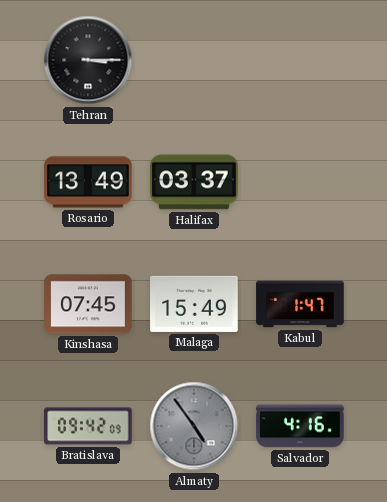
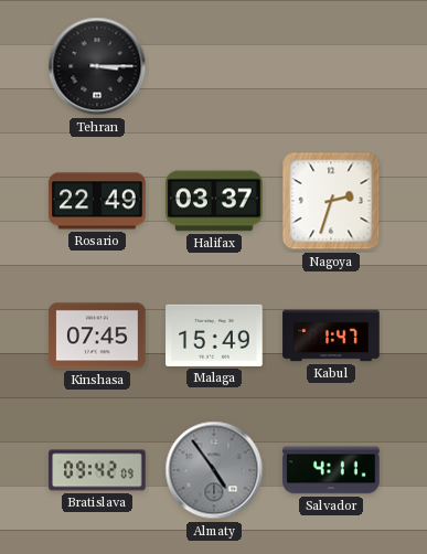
Rosario: 13:49 -> 22:49 (97, 201)
Nagoya: none -> 2:33 (331, 201)
Salvador: 4:16 -> 4:11 (331, 470)
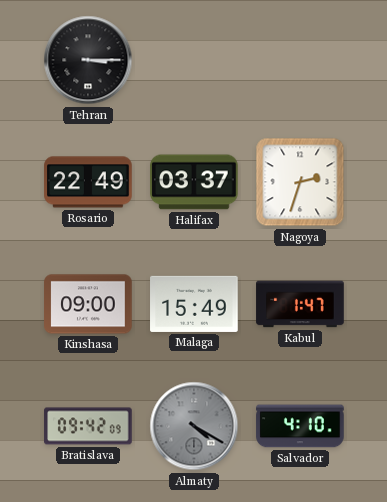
Kinshasa: 07:45 -> 09:00 (88, 304)
Almaty: 4:54 -> 4:20 (194, 426)
Salvador: 4:11 -> 4:10 (300, 426)
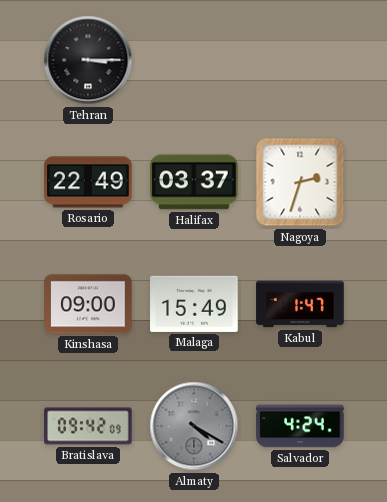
Salvador: 4:10 -> 4:24 (300, 426)
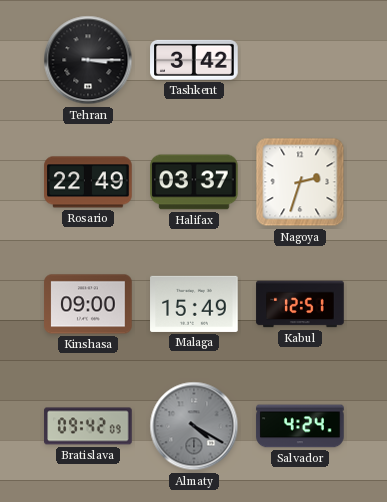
Tashkent: none -> 3:42 (194, 60)
Kabul: 1:47 -> 12:51 (300, 304)
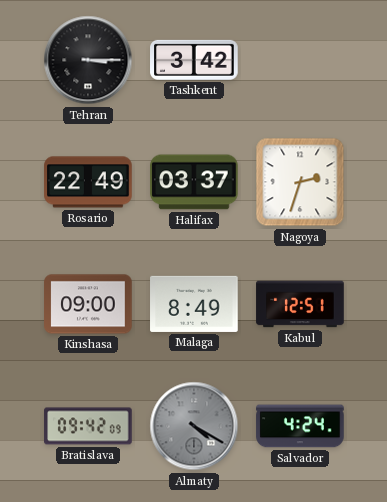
Malaga: 15:49 -> 8:49 (194, 304)
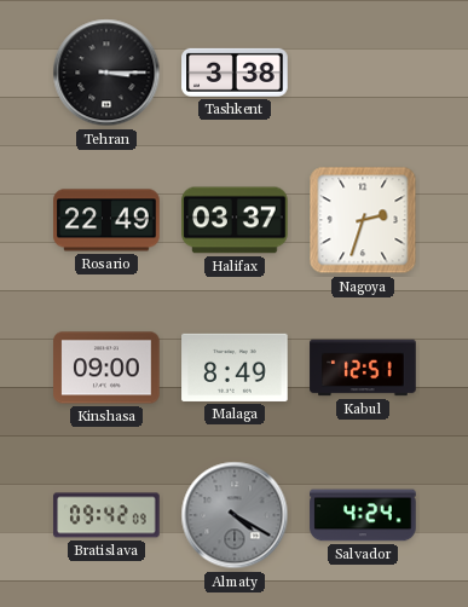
Tashkent: 3:42 -> 3:38 (235, 73)
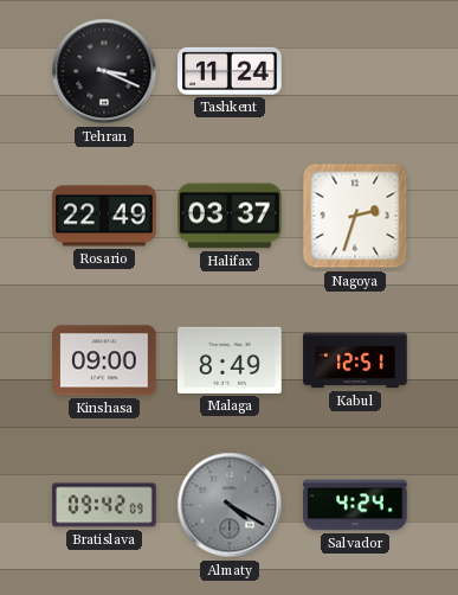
Tehran: 3:15 -> 3:19 (104, 71)
Tashkent: 3:38 -> 11:24 (230, 71)
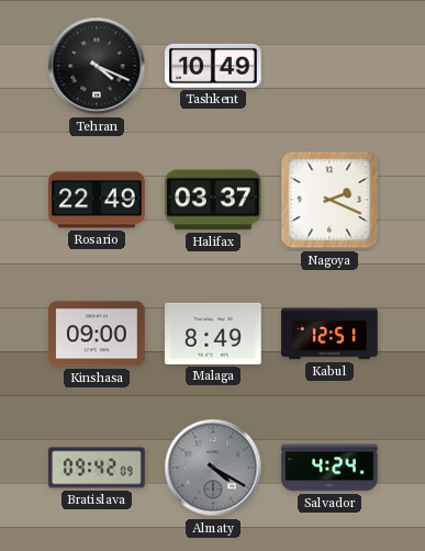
Tehran: 3:19 -> 4:19 (97, 66)
Tashkent: 11:24 -> 10:49 (213, 66)
Nagoya: 2:33 -> 2:19 (329, 200)
